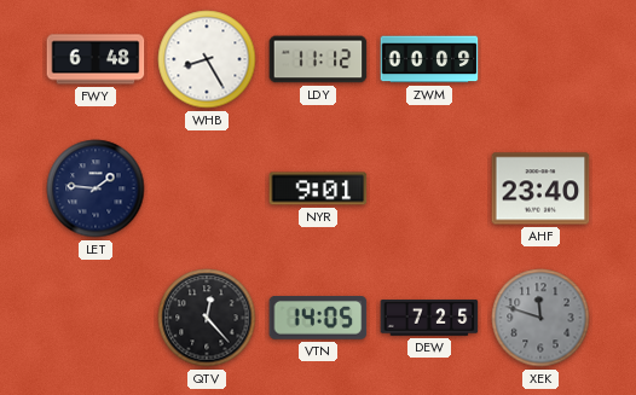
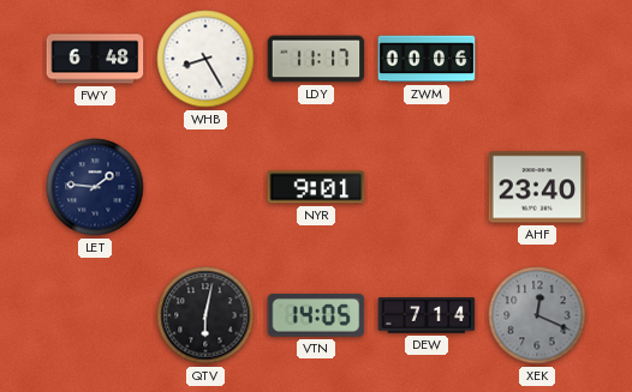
LDY: 11:12 -> 11:17 (316, 59)
ZWM: 00:09 -> 00:06 (427, 59)
QTV: 12:23 -> 6:02 (205, 315)
DEW: 7:25 -> 7:14 (427, 315)
XEK: 11:48 -> 12:19 (537, 315)
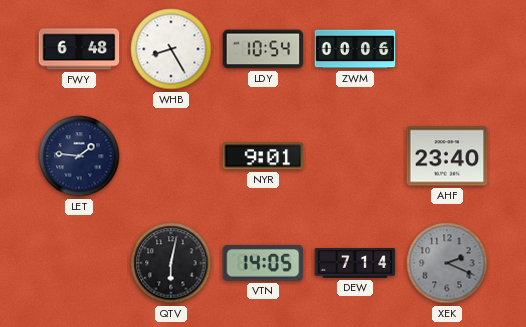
LDY: 11:17 -> 10:54 (263, 49)
XEK: 12:19 -> 2:19 (447, 263)
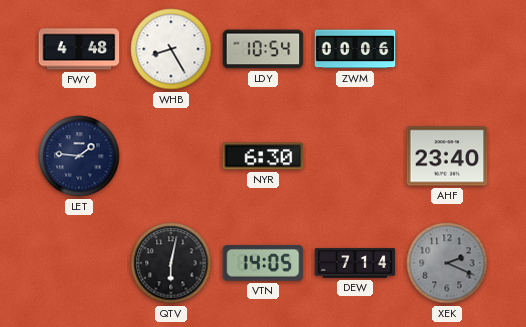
FWY: 6:48 -> 4:48 (79, 49)
NYR: 9:01 -> 6:30 (263, 156)
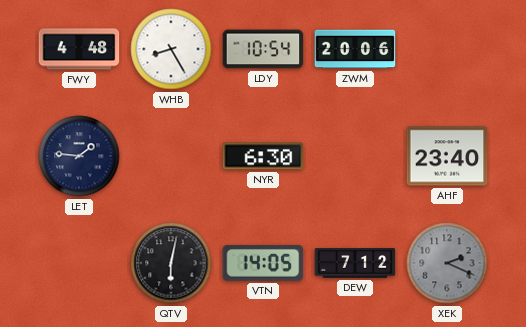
ZWM: 00:06 -> 20:06 (355, 49)
DEW: 7:14 -> 7:12 (355, 263)
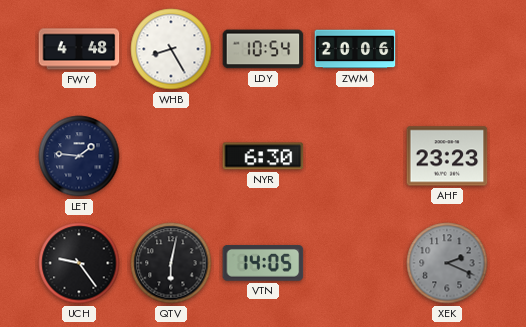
AHF: 23:40 -> 23:23 (447, 156)
UCH: none -> 9:24 (79, 263)
DEW: 7:12 -> none (355, 263)
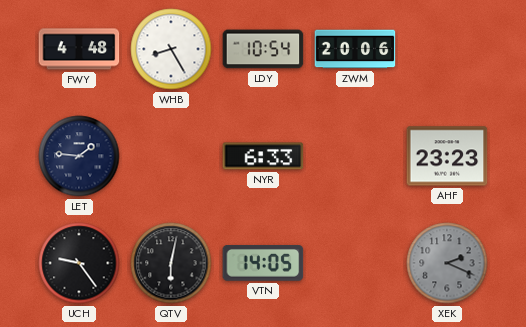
NYR: 6:30 -> 6:33 (263, 156)
